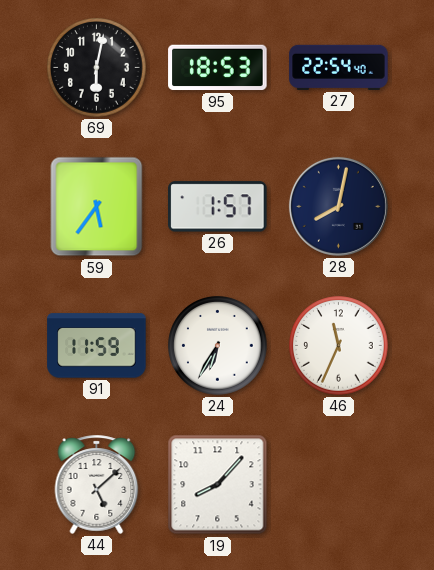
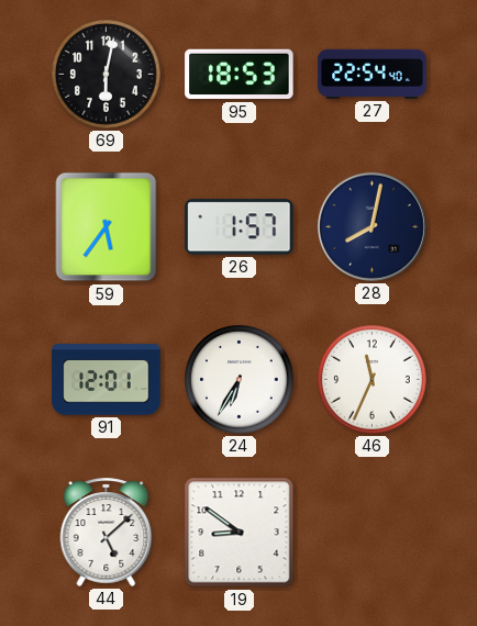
91: 11:59 -> 12:01 (107, 380)
19: 8:07 -> 8:51 (240, 533)
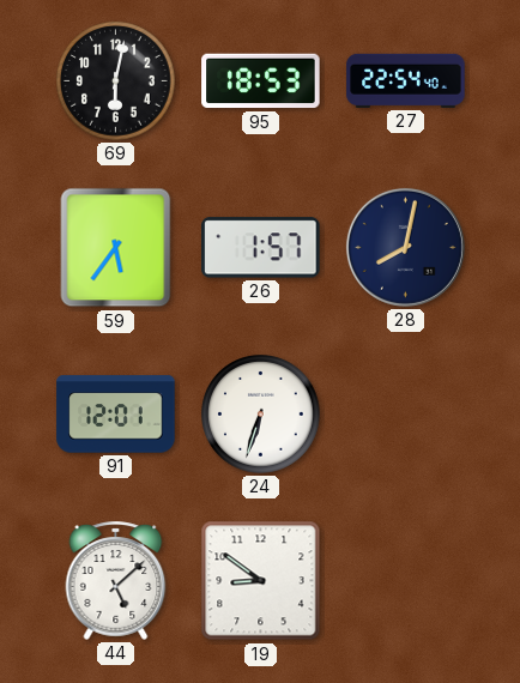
24: 6:35 -> 6:33 (261, 415)
46: 11:34 -> none (373, 380)
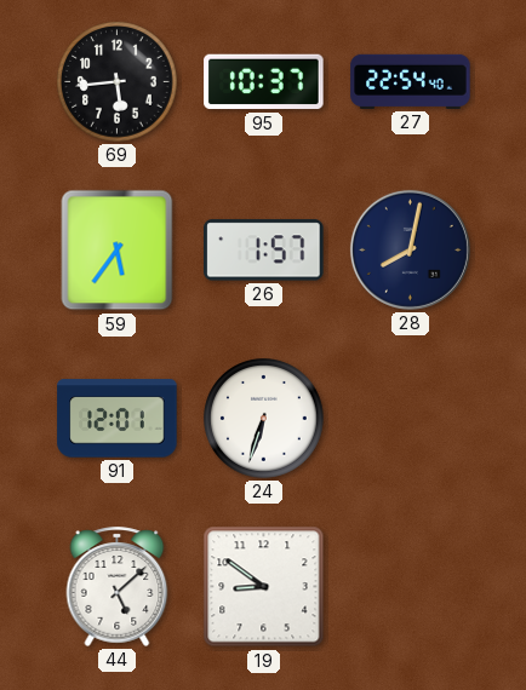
69: 6:02 -> 5:44 (118, 82)
95: 18:53 -> 10:37 (264, 82)
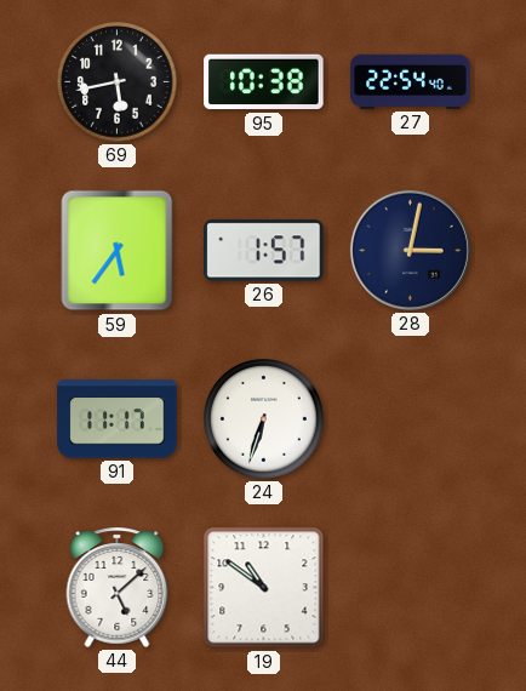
69: 5:44 -> 5:43 (118, 82)
95: 10:37 -> 10:38 (264, 82)
28: 8:02 -> 3:02 (410, 250)
91: 12:01 -> 11:17 (118, 419)
19: 8:51 -> 10:51 (264, 588)
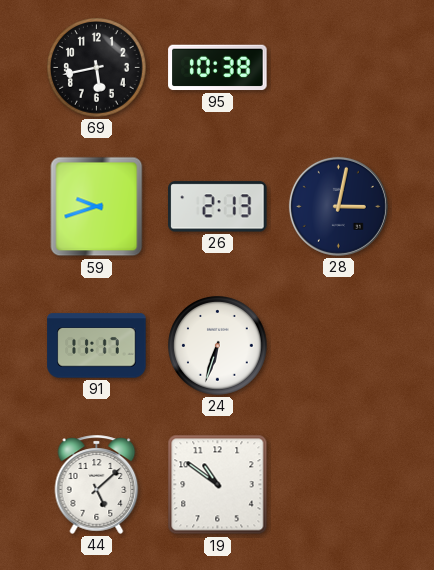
27: 22:54 -> none (411, 81)
59: 5:36 -> 9:42 (97, 207)
26: 1:57 -> 2:13 (218, 207)
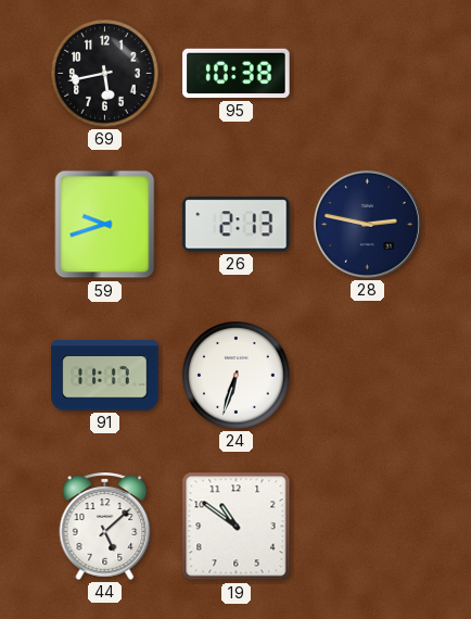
28: 3:02 -> 2:47 (367, 224)
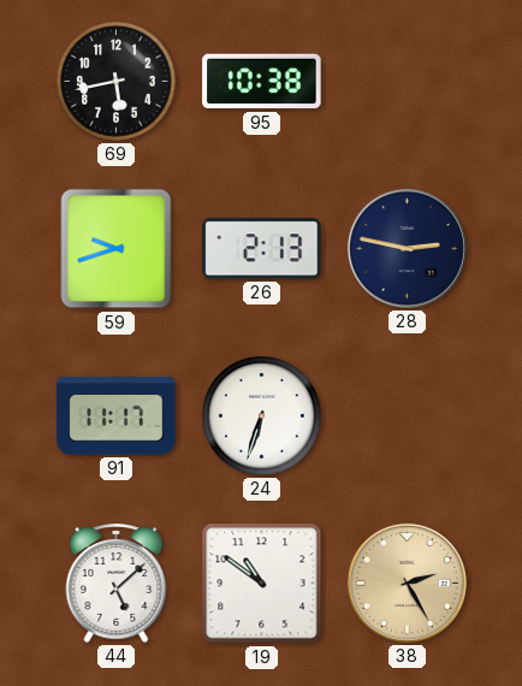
38: none -> 2:25 (407, 582)
